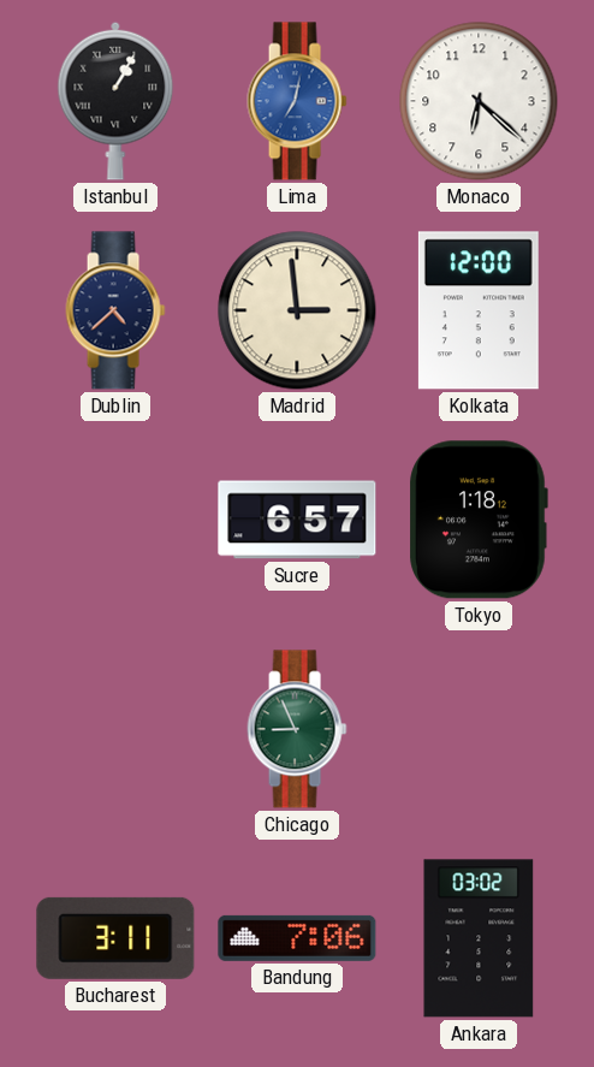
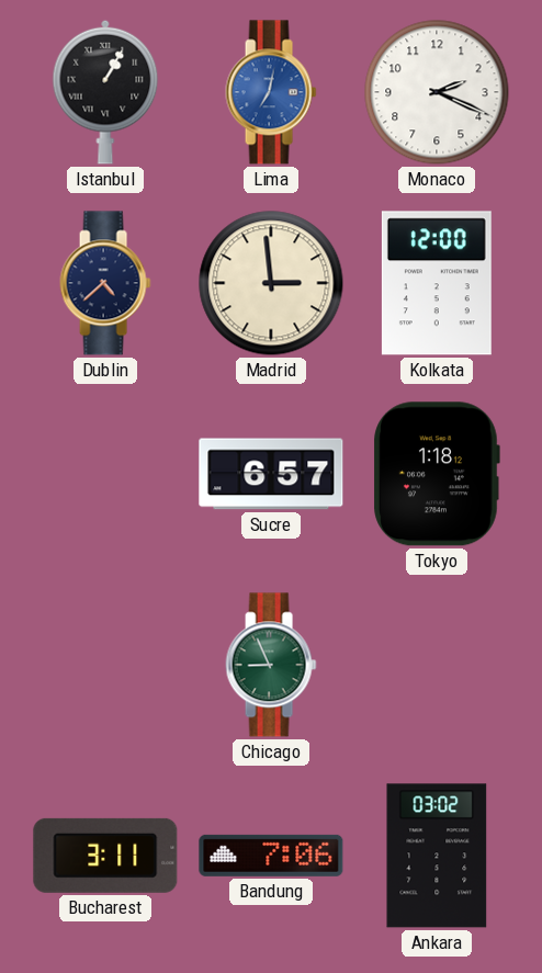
Monaco: 6:22 -> 2:19 (437, 92)
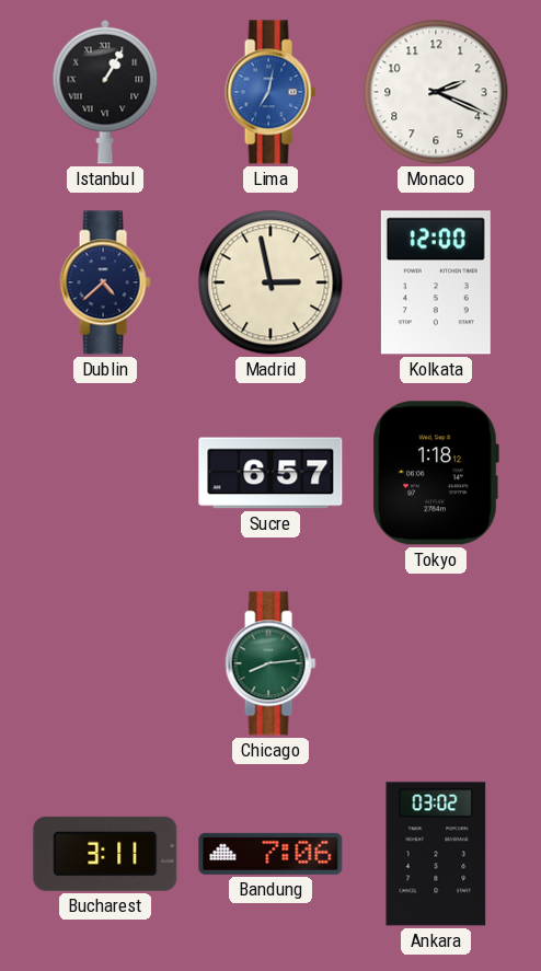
Madrid: 2:59 -> 2:58 (270, 282)
Chicago: 8:56 -> 8:14 (270, 663)
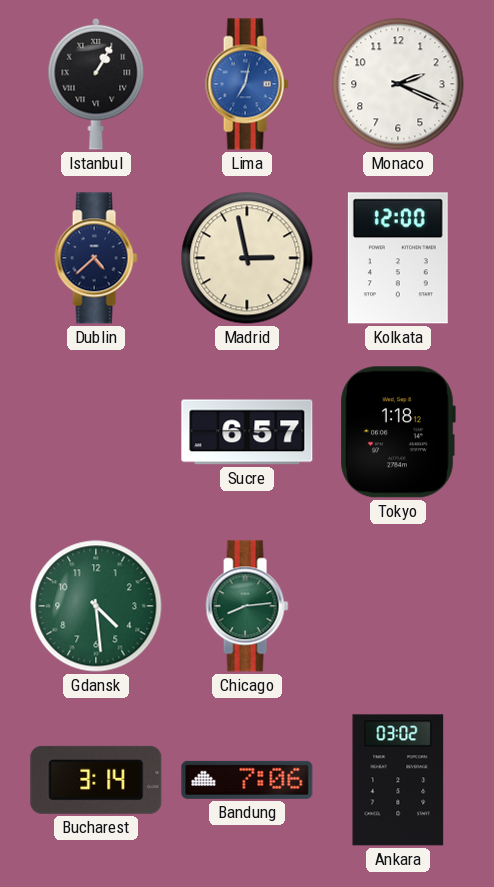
Gdansk: none -> 4:29 (96, 606)
Bucharest: 3:11 -> 3:14 (96, 780)
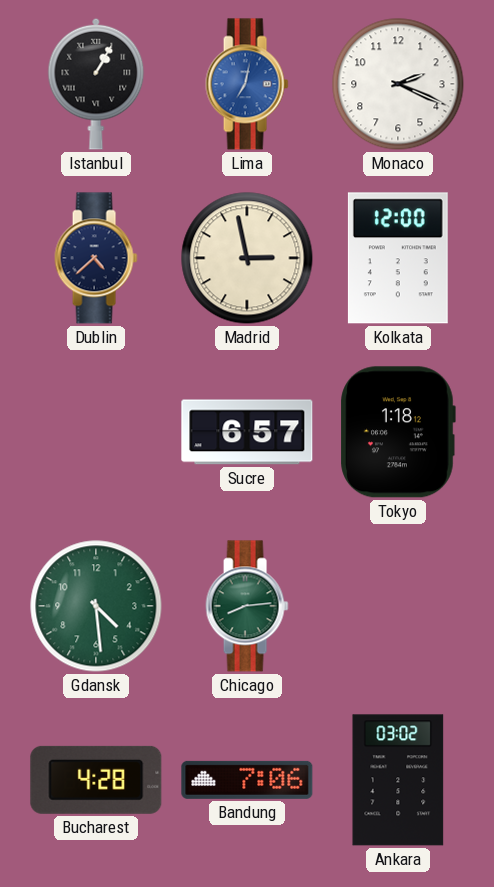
Bucharest: 3:14 -> 4:28 (96, 780)
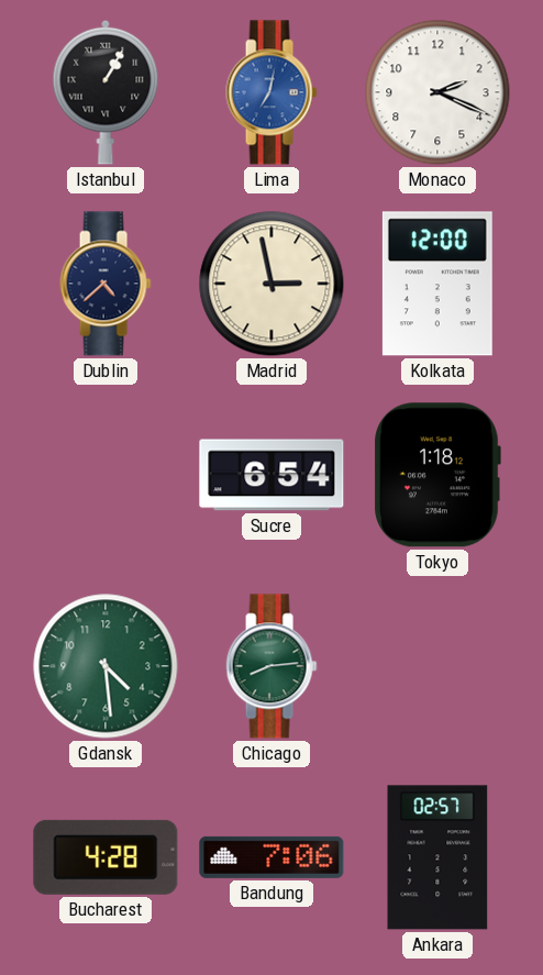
Sucre: 6:57 -> 6:54 (271, 475)
Ankara: 03:02 -> 02:57 (437, 857)
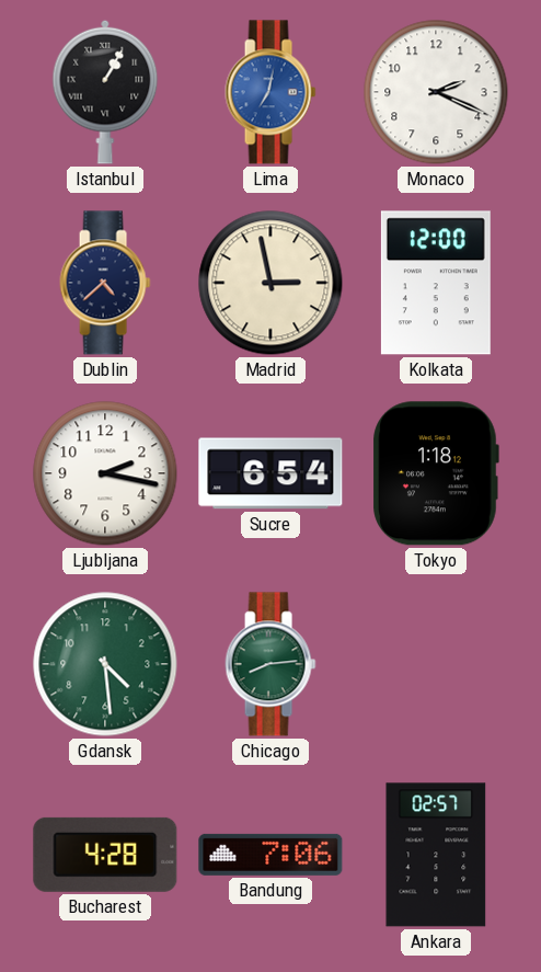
Ljubljana: none -> 2:17 (105, 473)
